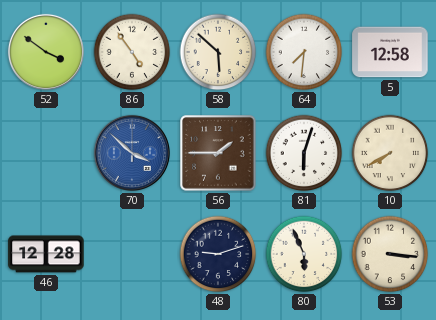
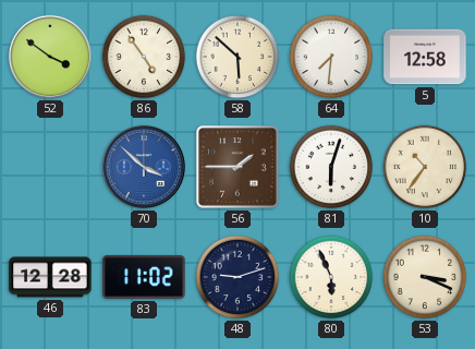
10: 7:40 -> 10:36 (425, 167)
83: none -> 11:02 (144, 277)
53: 3:16 -> 3:19 (425, 277)
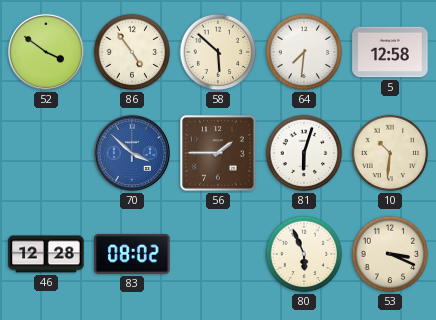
10: 10:36 -> 10:31 (390, 153)
83: 11:02 -> 08:02 (132, 254)
48: 9:12 -> none (237, 277)
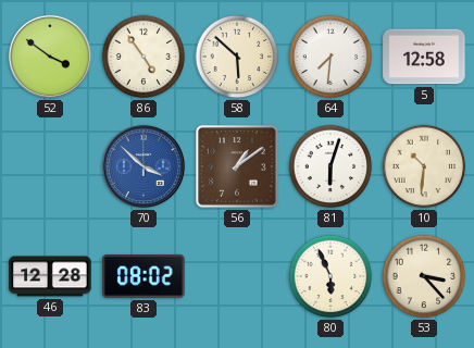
56: 1:45 -> 1:09 (237, 166)
53: 3:19 -> 3:23 (424, 276)
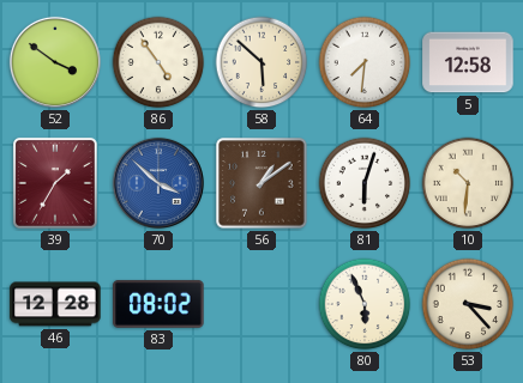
39: none -> 1:35 (55, 183)
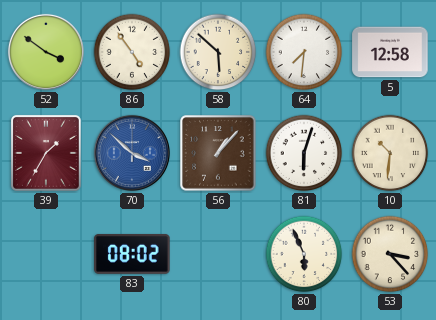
56: 1:09 -> 1:07 (218, 153)
46: 12:28 -> none (55, 304)
